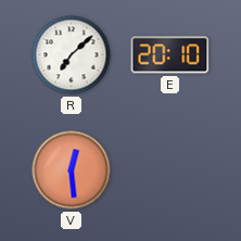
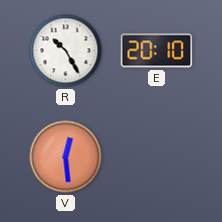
R: 7:08 -> 10:25 (66, 51)
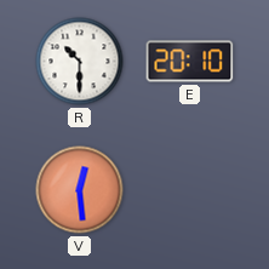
R: 10:25 -> 10:30 (80, 62)
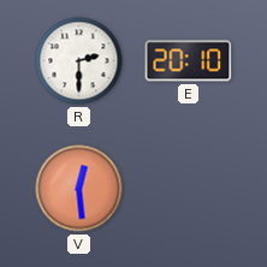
R: 10:30 -> 2:30 (79, 61)
